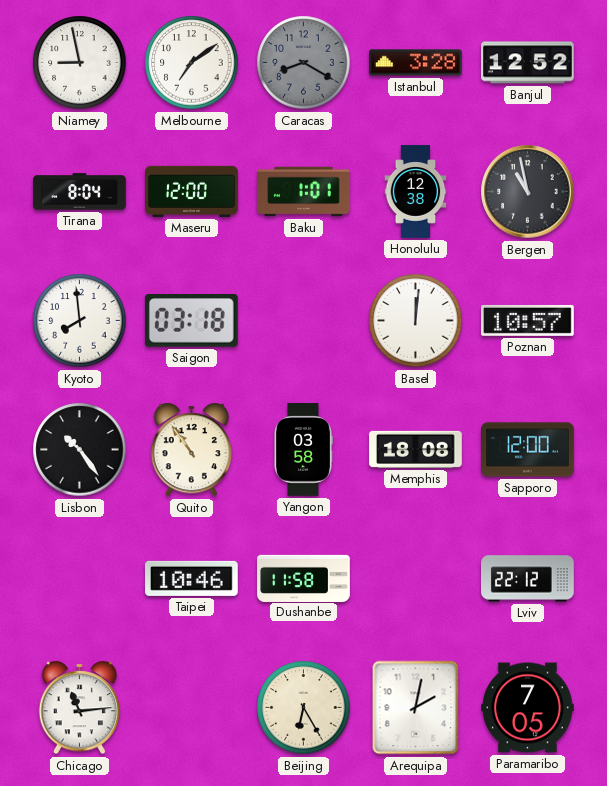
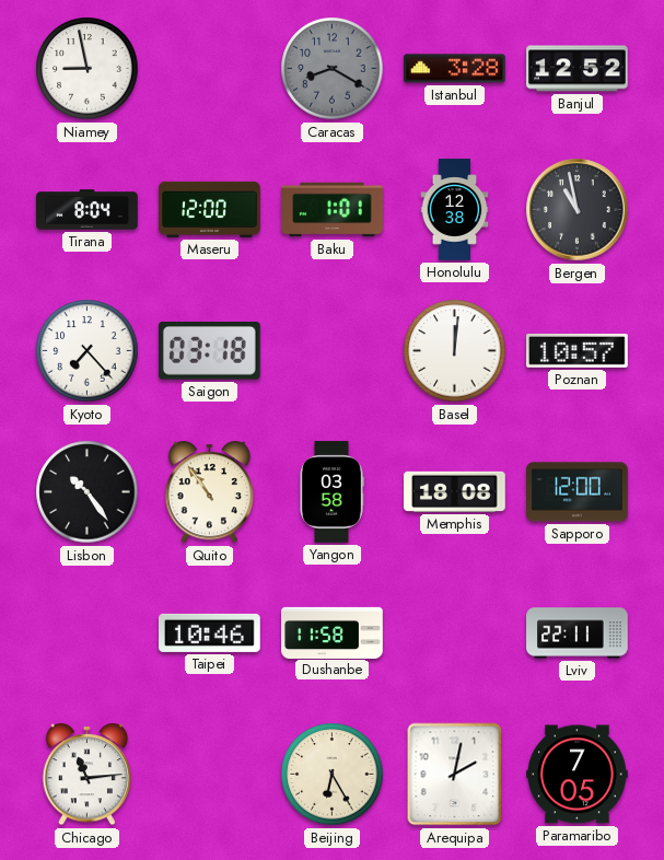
Melbourne: 7:09 -> none (192, 63)
Kyoto: 7:59 -> 7:23 (88, 351)
Lviv: 22:12 -> 22:11 (578, 634)
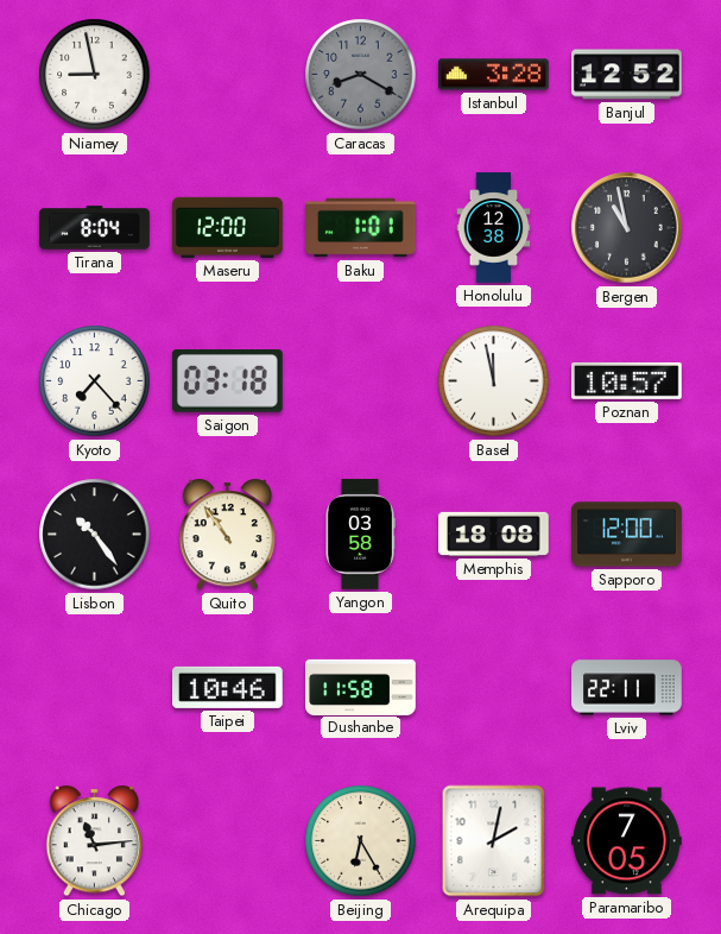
Basel: 12:01 -> 11:58 (494, 381)
